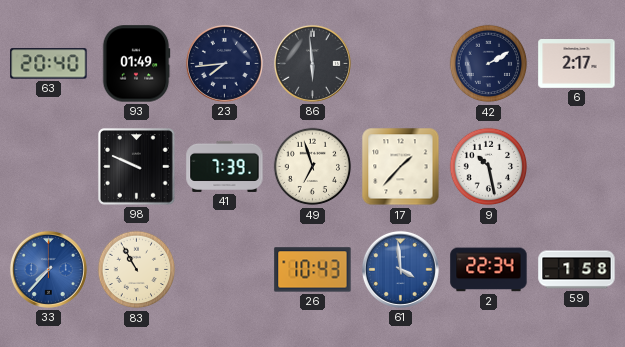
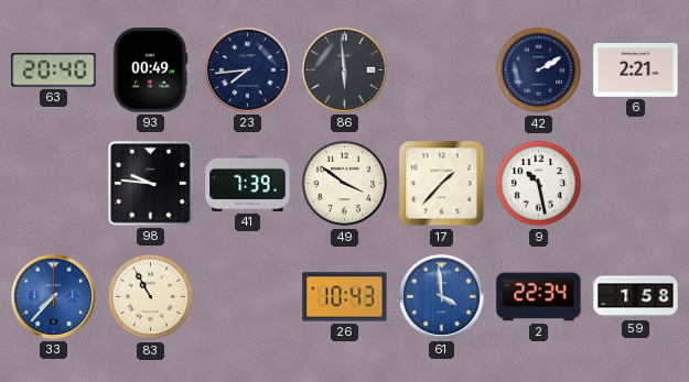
93: 01:49 -> 00:49 (150, 70)
6: 2:17 -> 2:21 (636, 70)
98: 9:49 -> 9:46 (151, 184)
49: 6:57 -> 3:51 (345, 184)
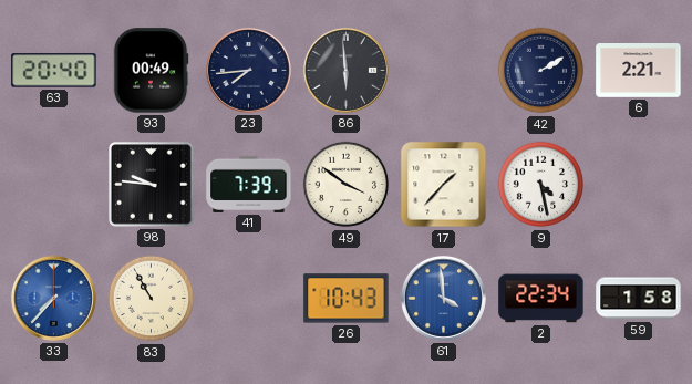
9: 10:28 -> 4:28 (541, 185)
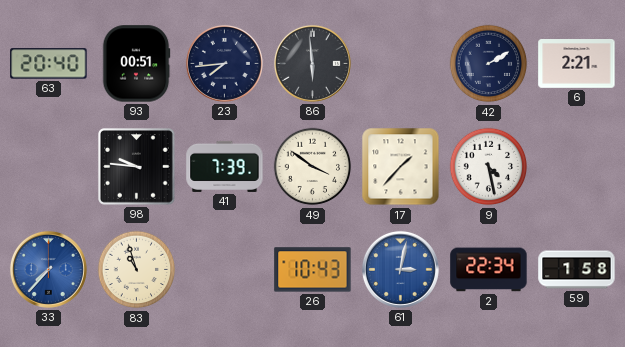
93: 00:49 -> 00:51 (136, 64)
83: 10:55 -> 10:57 (137, 270)
61: 3:59 -> 3:02 (400, 269)
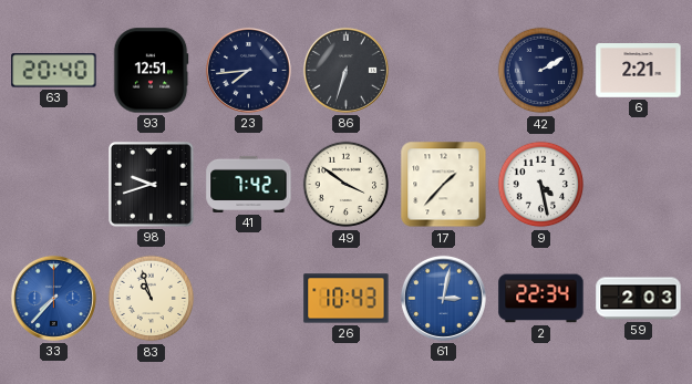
93: 00:51 -> 12:51 (151, 71)
86: 5:59 -> 6:33 (345, 70)
98: 9:46 -> 9:42 (152, 185)
41: 7:39 -> 7:42 (249, 184)
59: 1:58 -> 2:03 (639, 299)
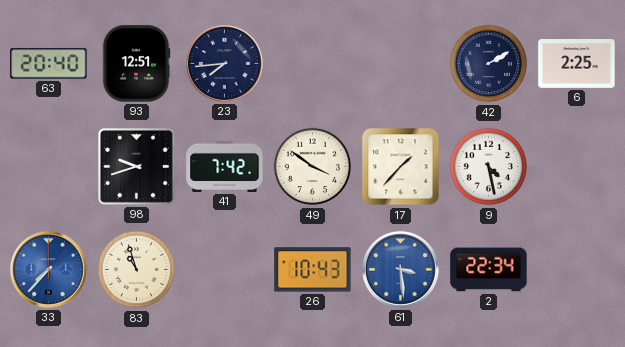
86: 6:33 -> none (345, 70)
6: 2:21 -> 2:25 (577, 64)
61: 3:02 -> 3:29 (400, 269)
59: 2:03 -> none (639, 299)
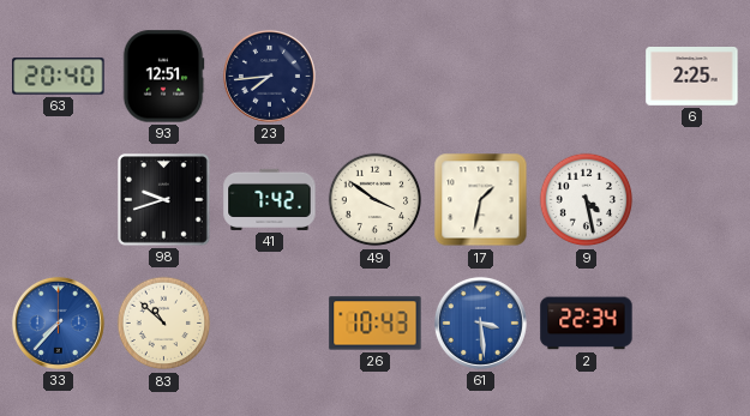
42: 2:10 -> none (489, 64)
17: 1:37 -> 1:32 (481, 200)
83: 10:57 -> 10:52 (164, 324)
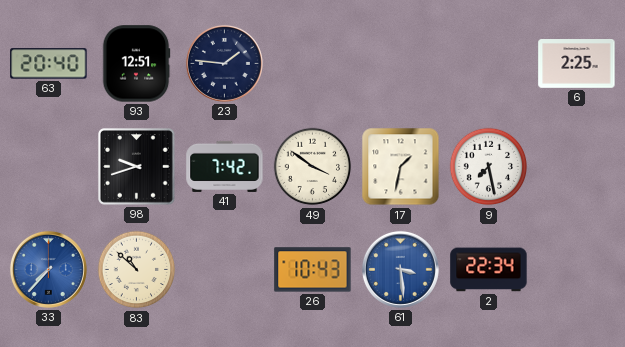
23: 7:44 -> 1:46 (224, 63)
9: 4:28 -> 7:28 (489, 167)
